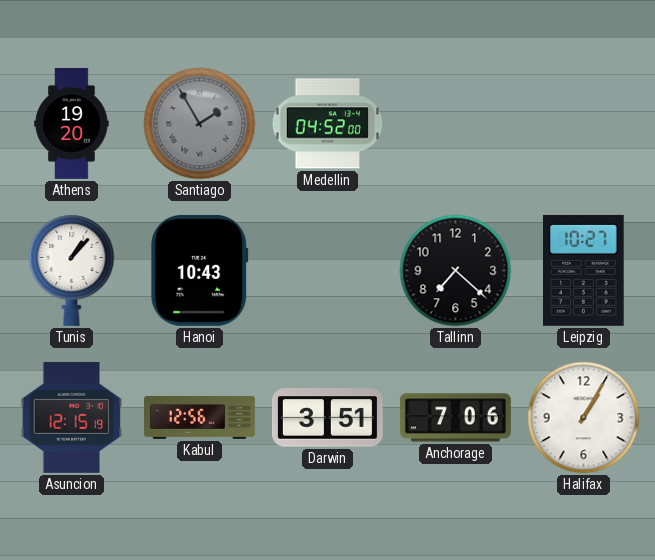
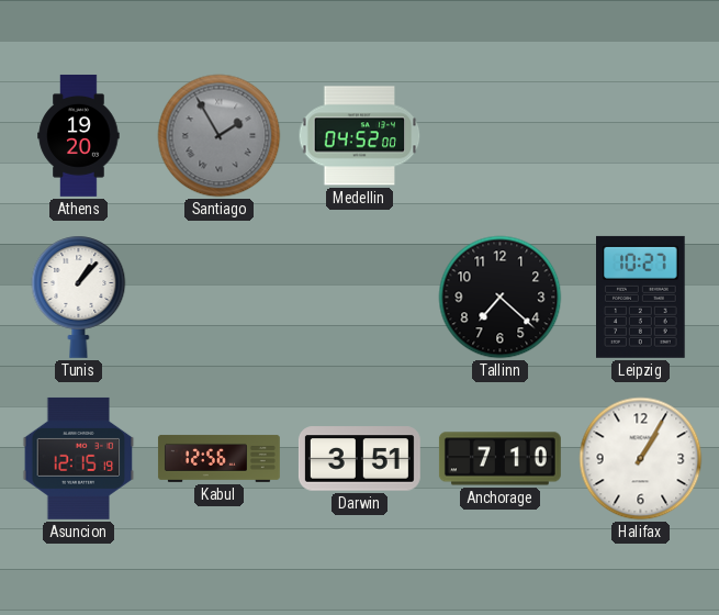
Hanoi: 10:43 -> none (200, 270)
Anchorage: 7:06 -> 7:10 (499, 459)
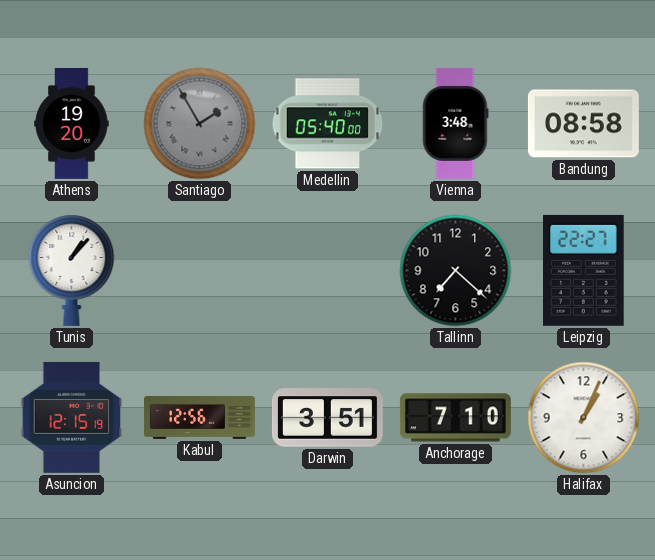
Medellin: 04:52 -> 05:40 (328, 124)
Vienna: none -> 3:48 (456, 123)
Bandung: none -> 08:58 (583, 124)
Leipzig: 10:27 -> 22:27 (584, 270)
Halifax: 1:05 -> 1:04 (584, 418)
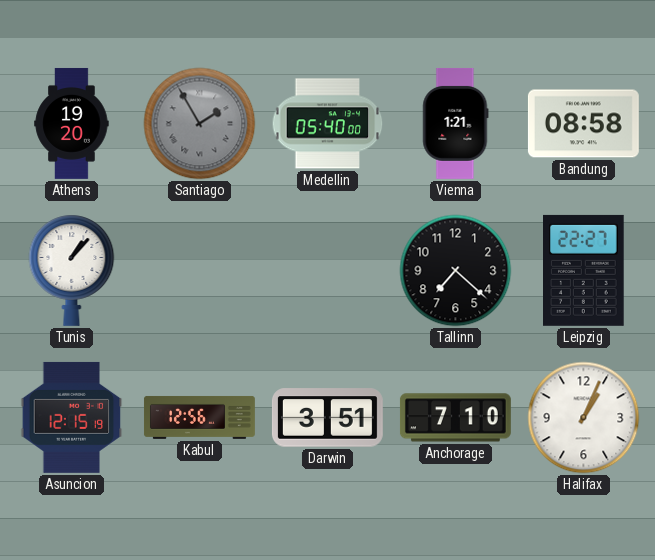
Vienna: 3:48 -> 1:21 (456, 123)
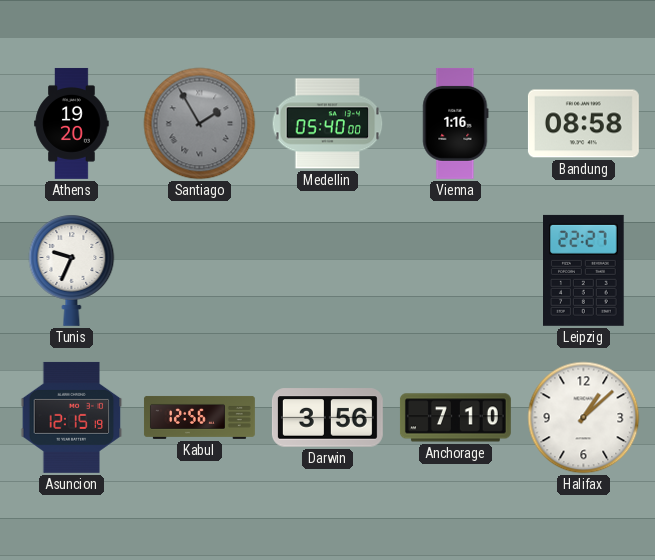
Vienna: 1:21 -> 1:16 (456, 123)
Tunis: 1:07 -> 9:34 (72, 270)
Tallinn: 7:22 -> none (456, 271)
Darwin: 3:51 -> 3:56 (327, 418)
Halifax: 1:04 -> 1:08 (584, 418)
